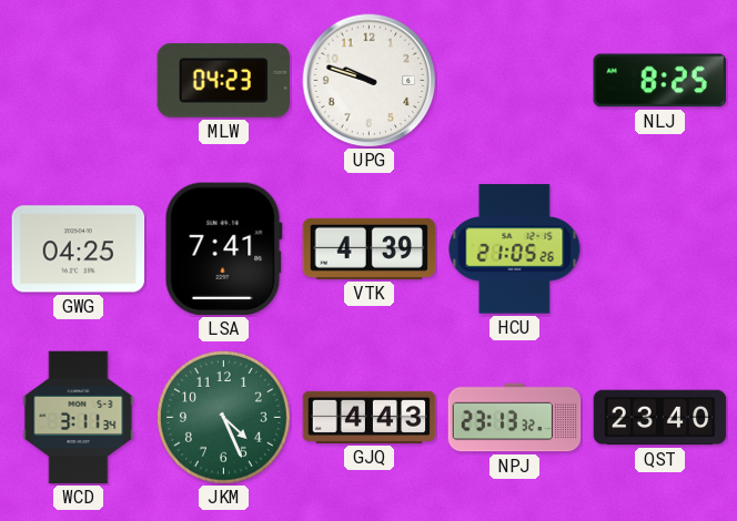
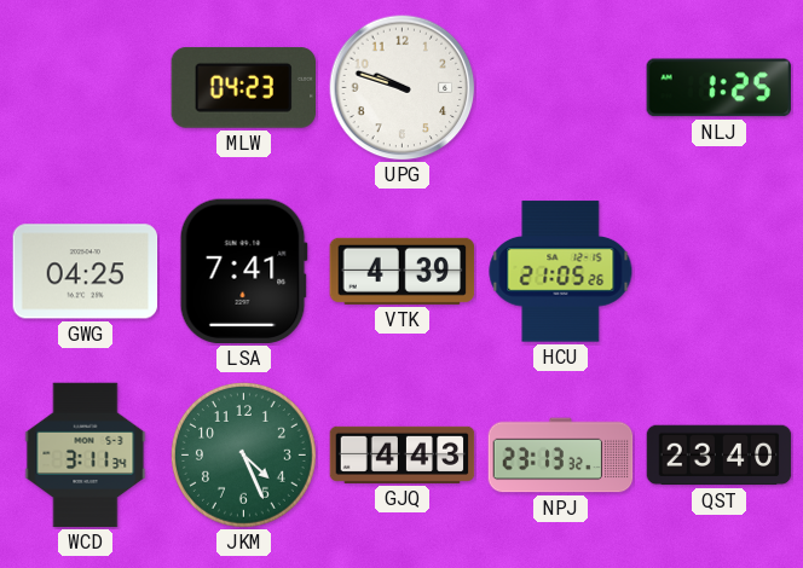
NLJ: 8:25 -> 1:25 (718, 88)
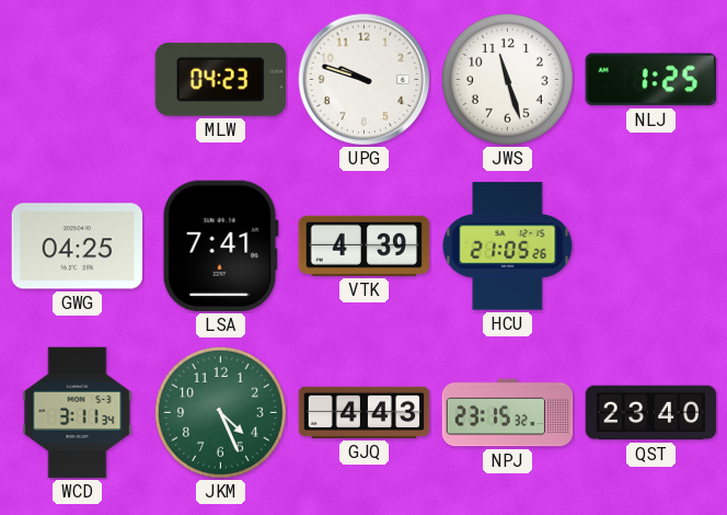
JWS: none -> 11:27 (507, 79)
NPJ: 23:13 -> 23:15 (508, 413)
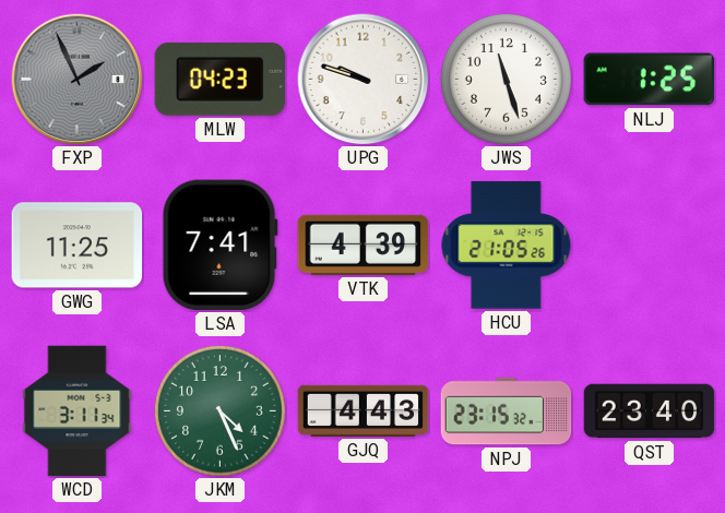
FXP: none -> 1:56 (78, 80)
GWG: 04:25 -> 11:25 (78, 246)
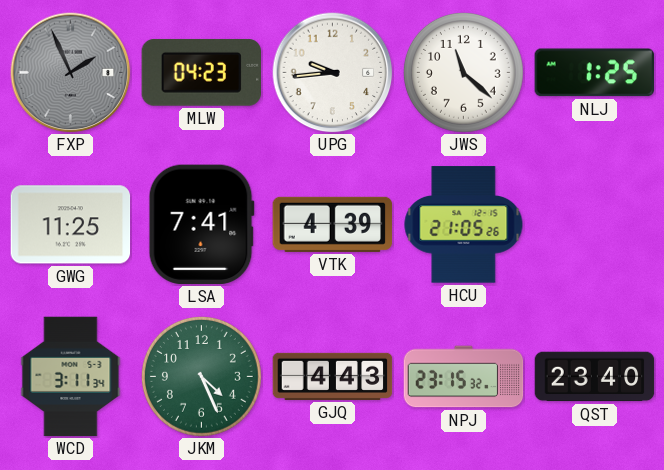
UPG: 9:48 -> 9:44 (333, 73)
JWS: 11:27 -> 11:22 (463, 72)
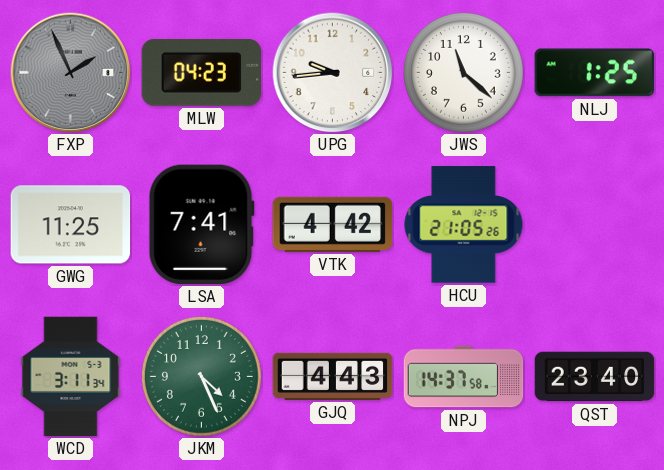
VTK: 4:39 -> 4:42 (333, 224)
NPJ: 23:15 -> 14:37 (464, 377)
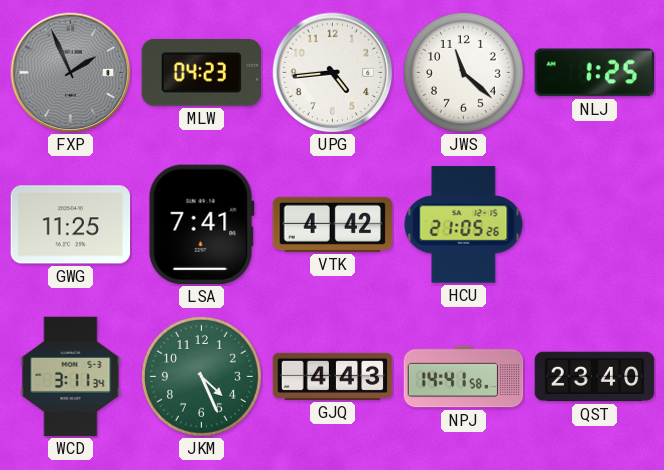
UPG: 9:44 -> 4:44 (333, 73)
NPJ: 14:37 -> 14:41 (464, 377)
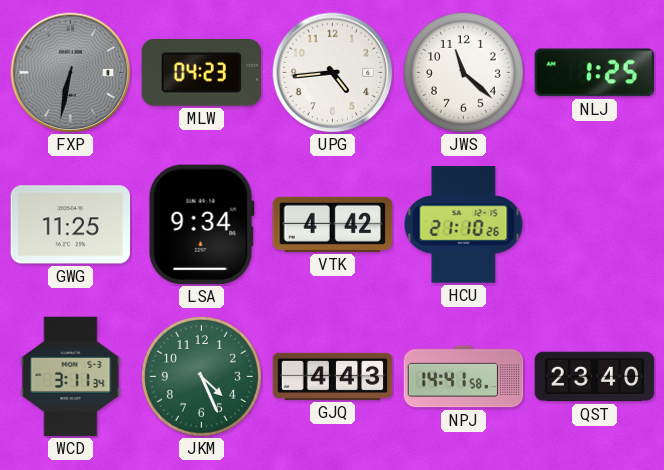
FXP: 1:56 -> 6:32 (71, 73)
LSA: 7:41 -> 9:34 (201, 225)
HCU: 21:05 -> 21:10 (464, 225)
